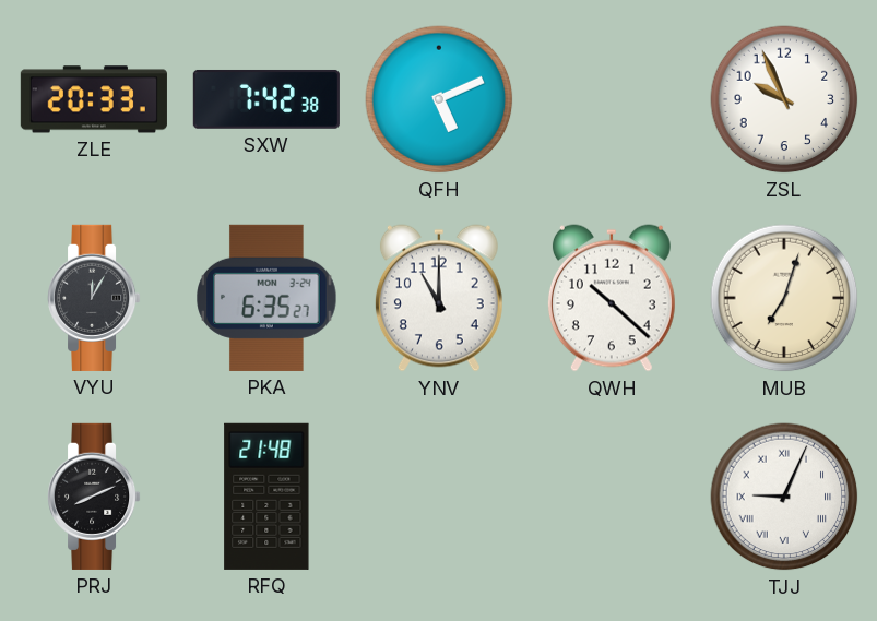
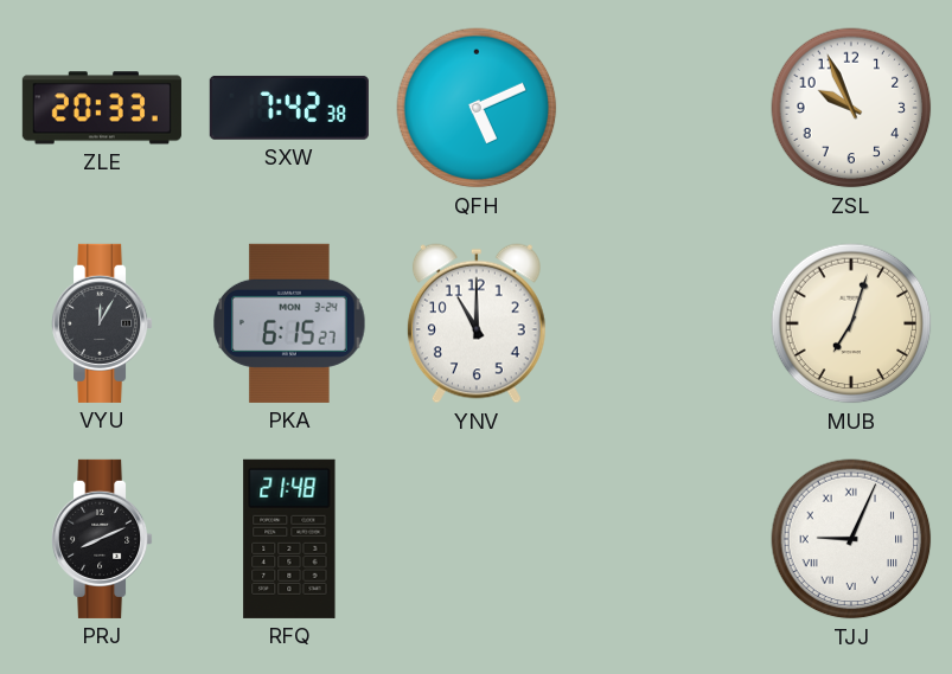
PKA: 6:35 -> 6:15 (289, 323)
QWH: 10:22 -> none (612, 298)
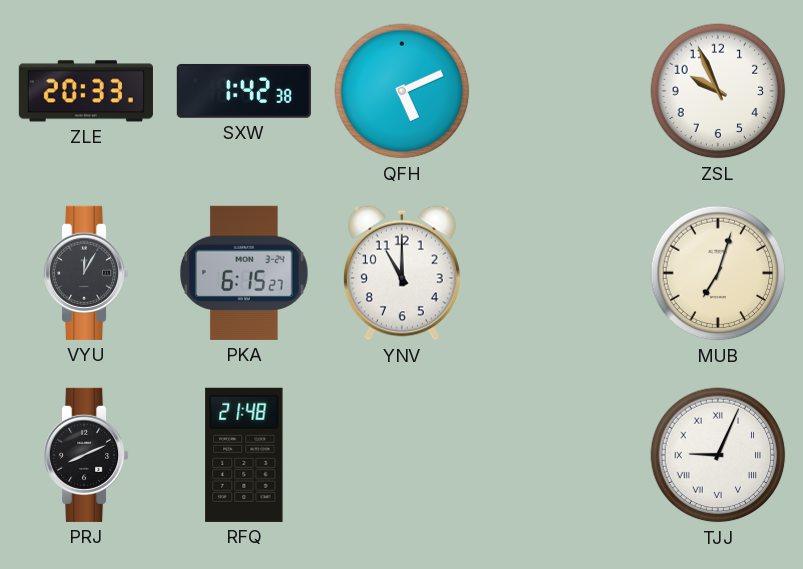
SXW: 7:42 -> 1:42 (244, 91)
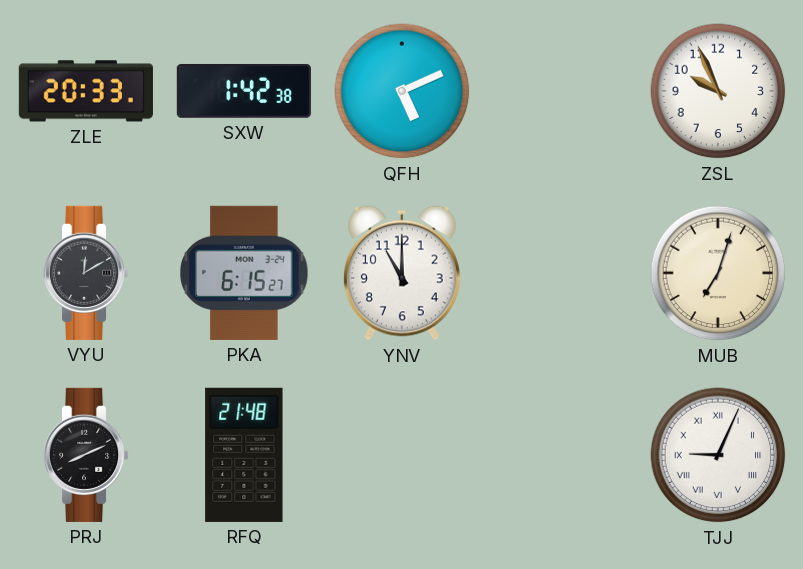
VYU: 12:05 -> 12:10 (87, 273)
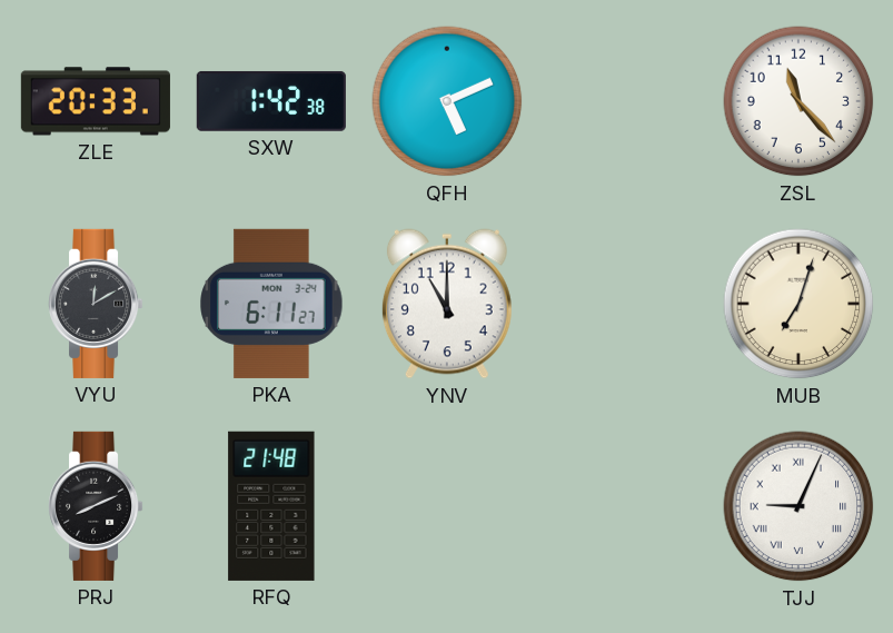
ZSL: 9:56 -> 11:23 (798, 101)
PKA: 6:15 -> 6:11 (271, 304)
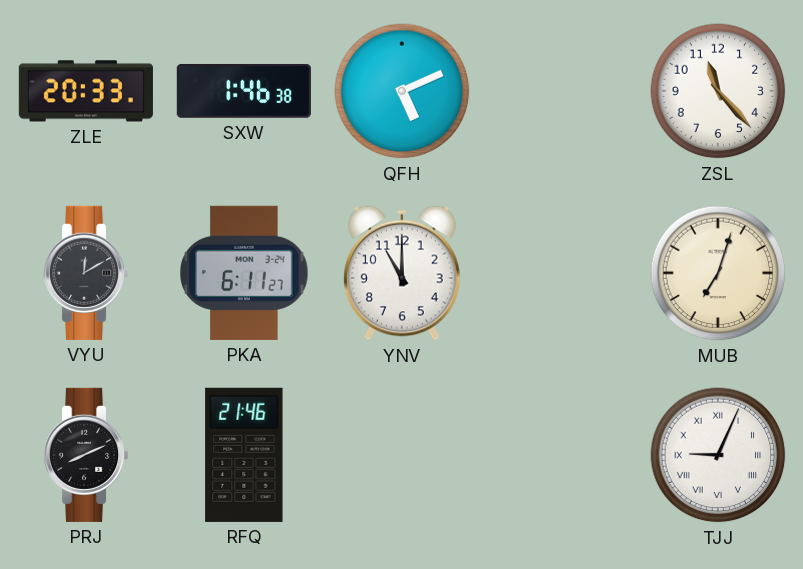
SXW: 1:42 -> 1:46 (244, 91)
RFQ: 21:48 -> 21:46 (244, 455)
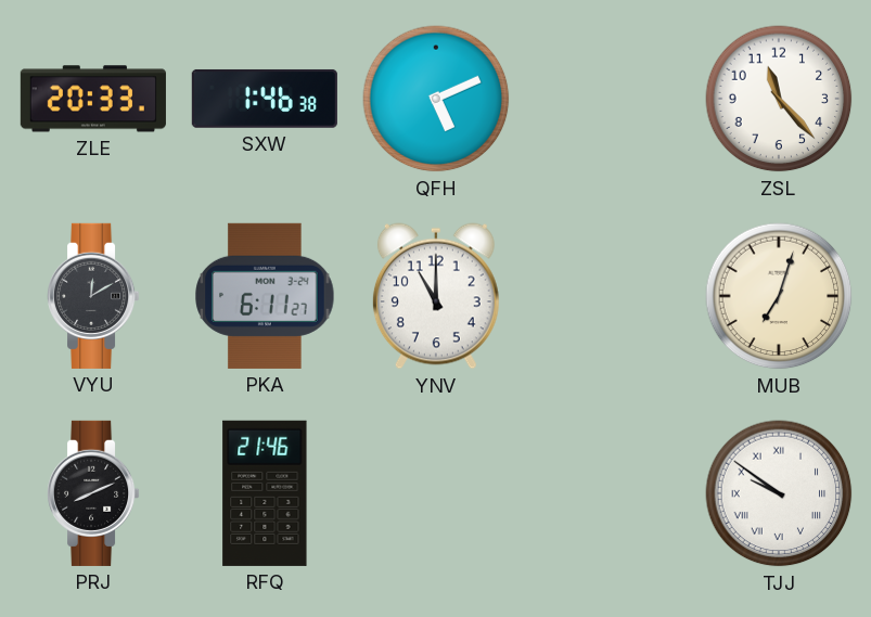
TJJ: 9:04 -> 9:51 (779, 493)
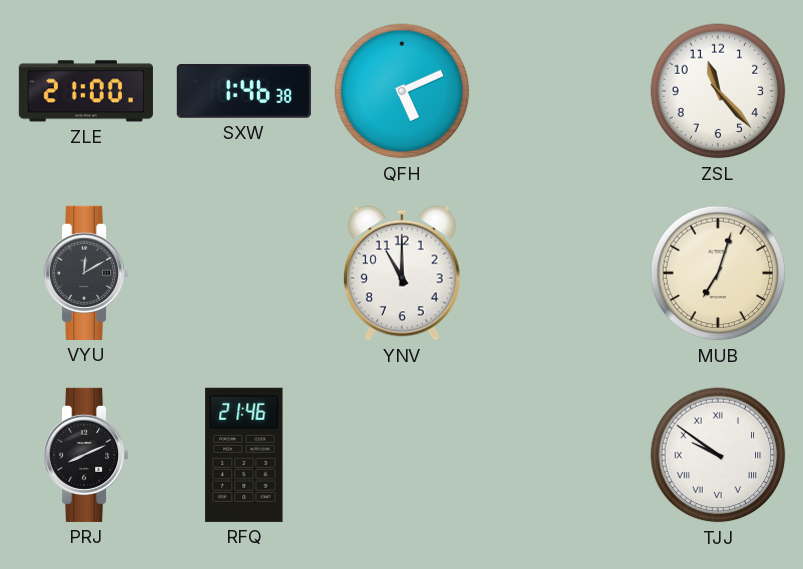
ZLE: 20:33 -> 21:00 (86, 91)
PKA: 6:11 -> none (265, 296)
